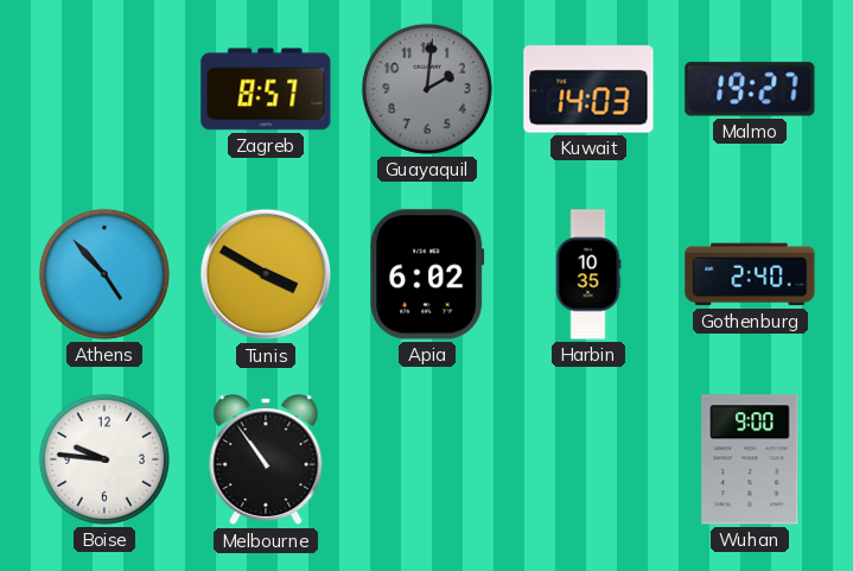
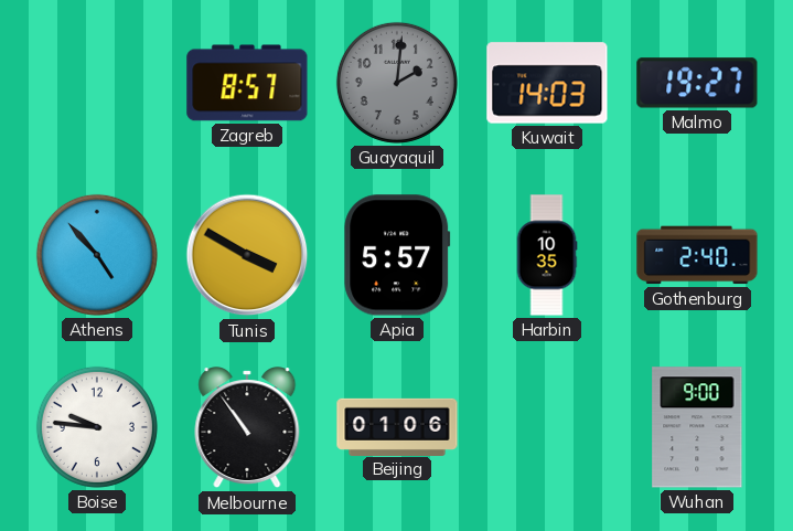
Apia: 6:02 -> 5:57 (397, 255)
Beijing: none -> 01:06 (397, 426)
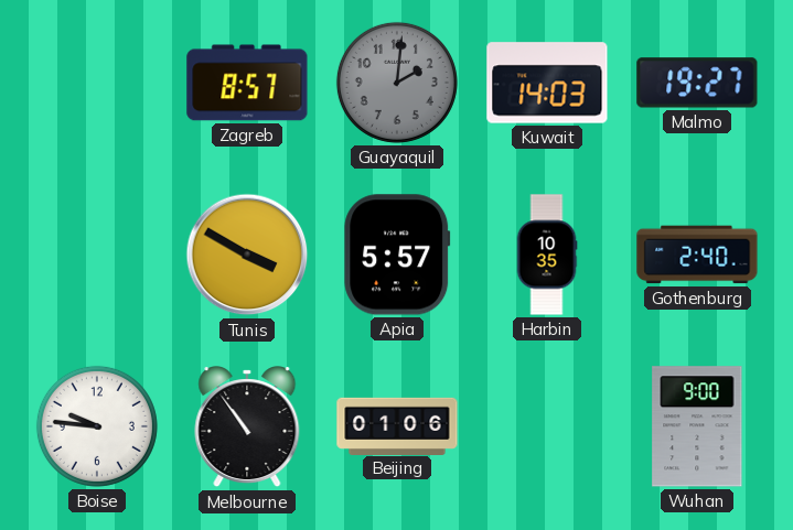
Athens: 4:53 -> none (97, 255)
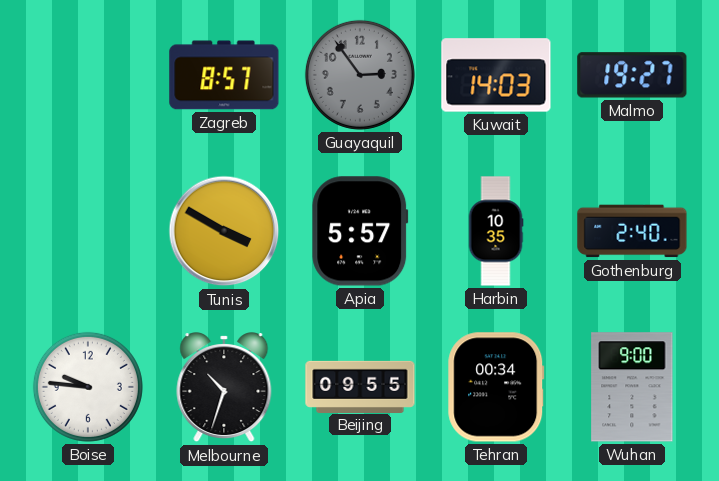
Guayaquil: 2:01 -> 2:54 (360, 75)
Melbourne: 10:54 -> 10:33 (224, 388)
Beijing: 01:06 -> 09:55 (360, 386)
Tehran: none -> 00:34 (496, 387)
